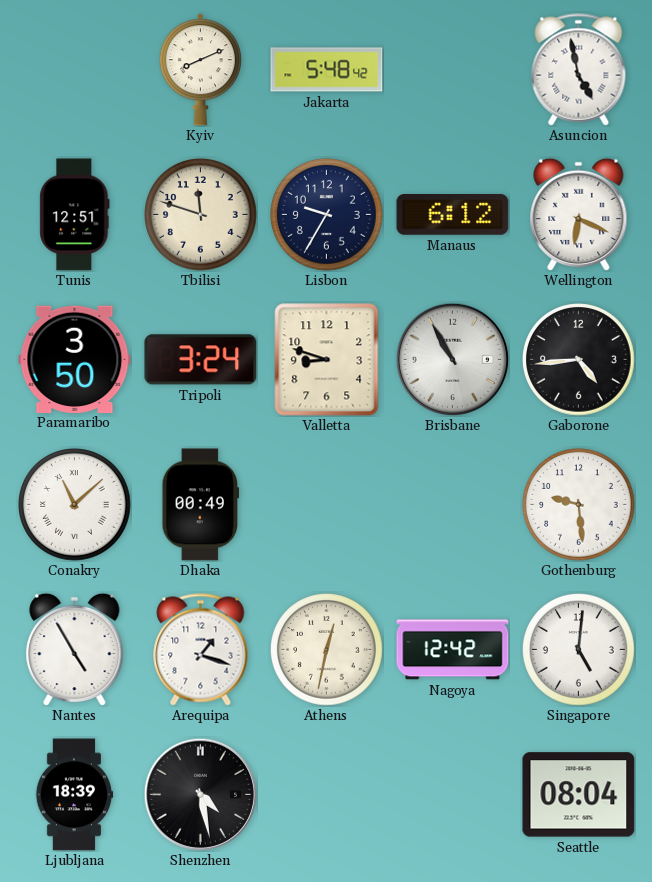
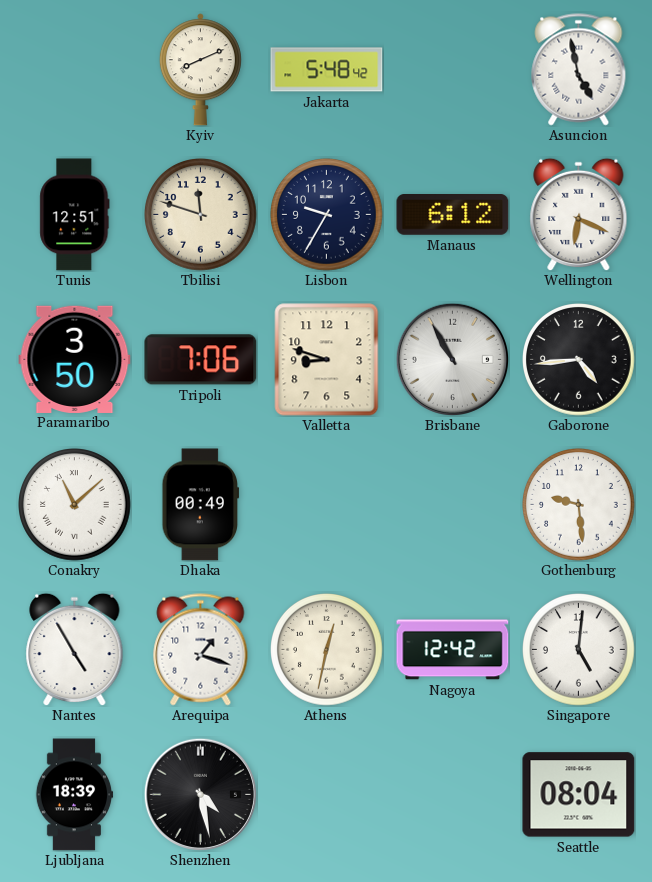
Tripoli: 3:24 -> 7:06 (201, 360)
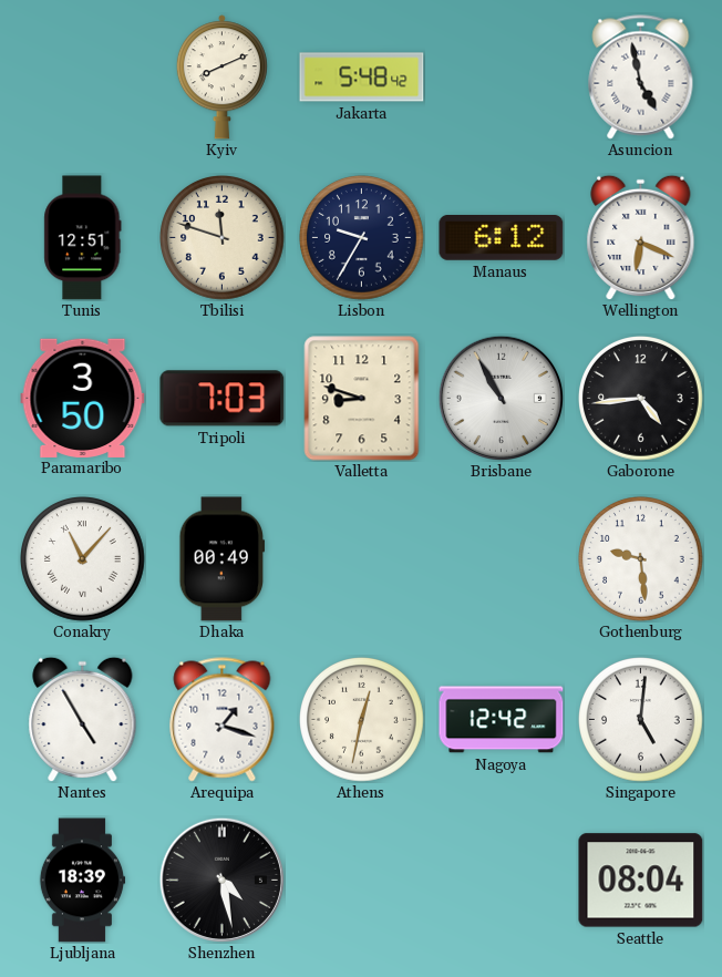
Tripoli: 7:06 -> 7:03 (223, 399)
Conakry: 11:08 -> 11:07 (83, 559)
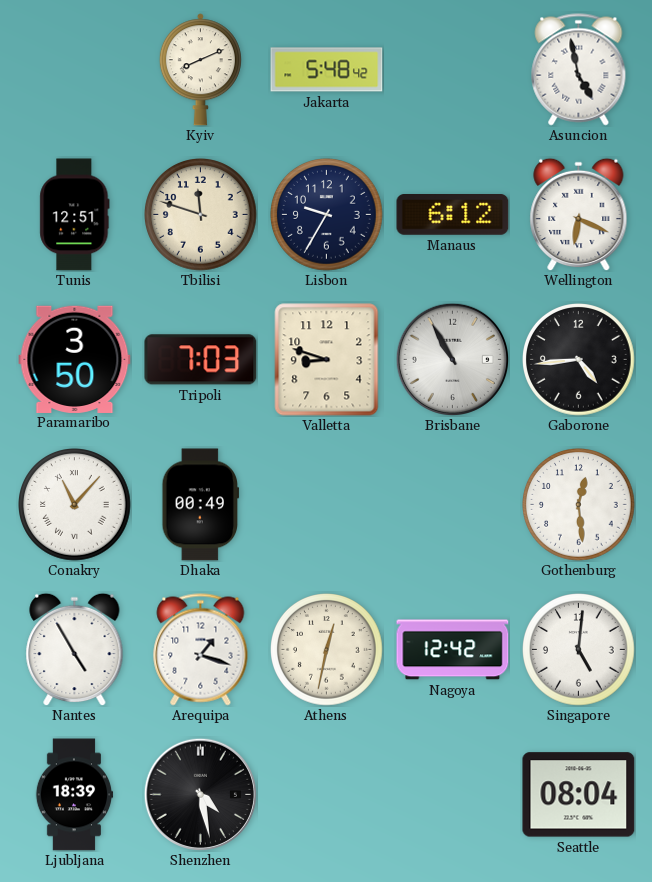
Gothenburg: 9:29 -> 12:29 (579, 505)
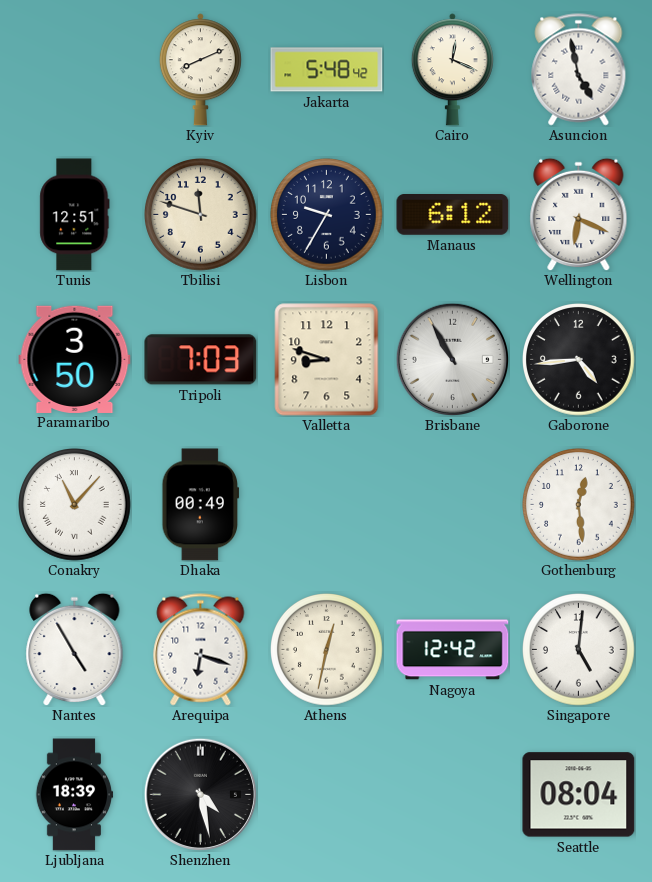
Cairo: none -> 12:19 (452, 70)
Arequipa: 1:18 -> 6:18 (201, 650)
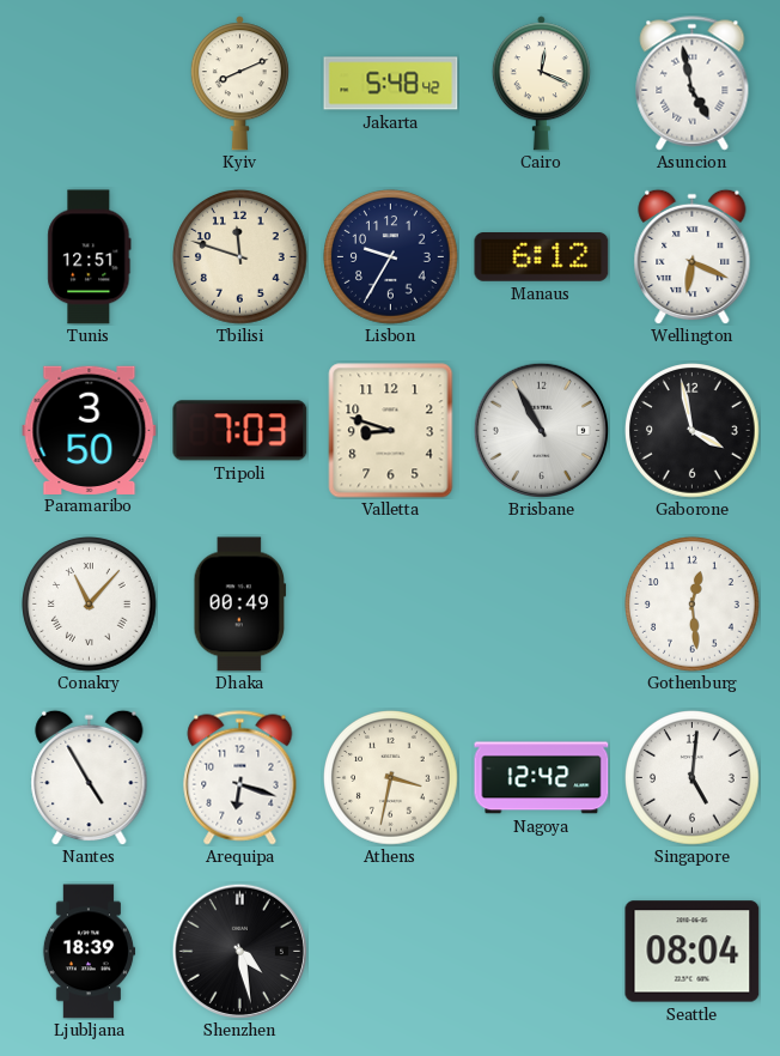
Gaborone: 4:44 -> 3:58 (693, 431)
Athens: 12:32 -> 3:32 (391, 778)
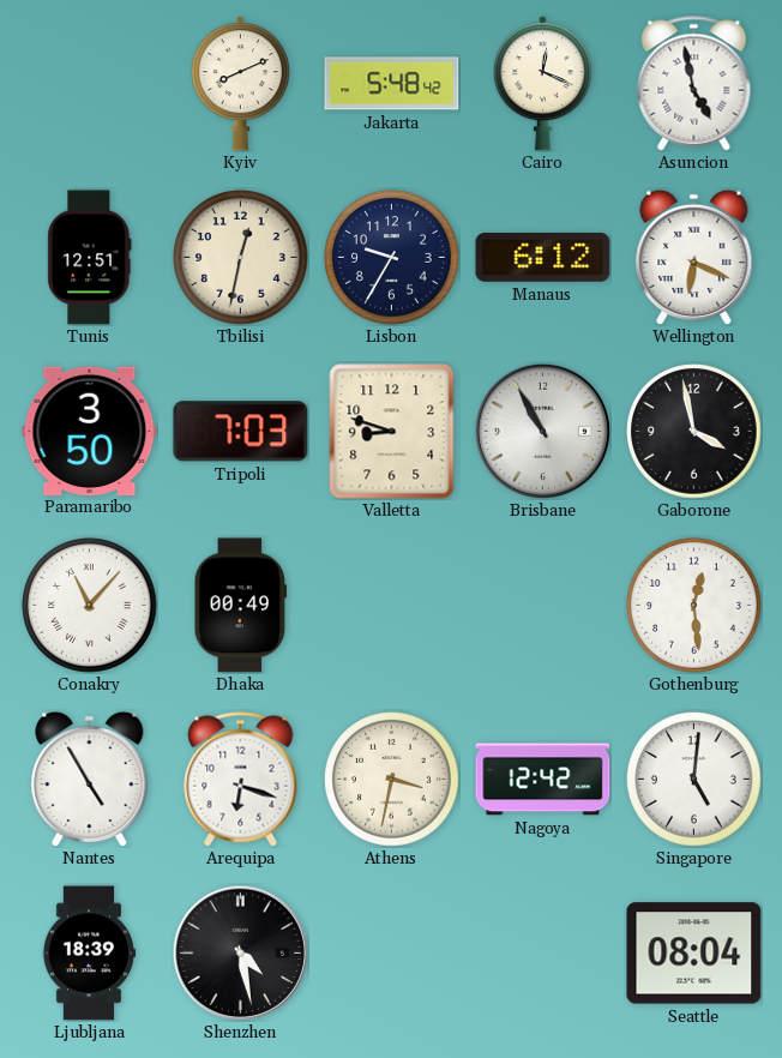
Tbilisi: 11:48 -> 12:32 (241, 258)
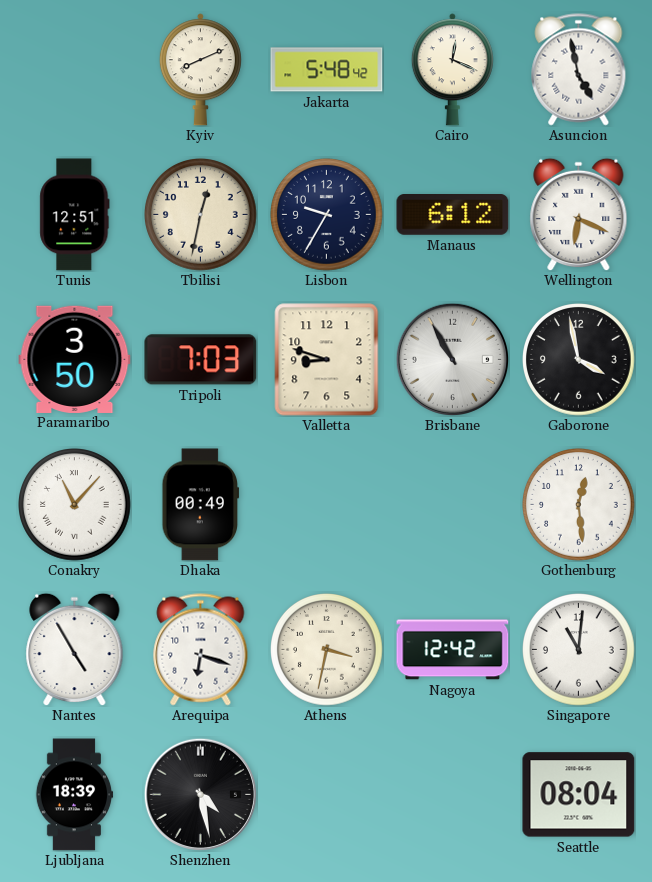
Singapore: 5:01 -> 11:01 (579, 650)
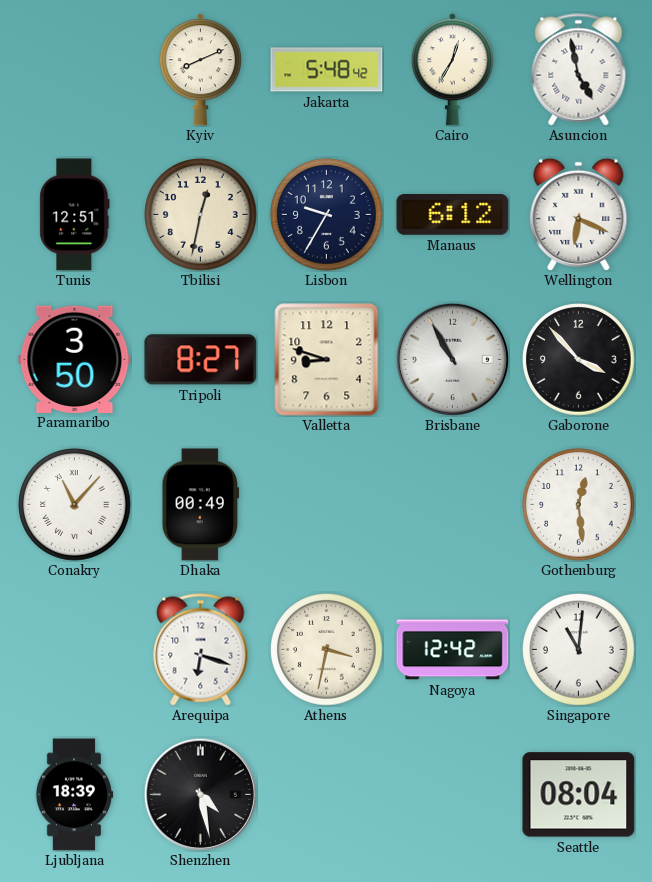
Cairo: 12:19 -> 12:35 (452, 70)
Tripoli: 7:03 -> 8:27 (201, 360)
Gaborone: 3:58 -> 3:53 (579, 360)
Nantes: 4:55 -> none (75, 649)
